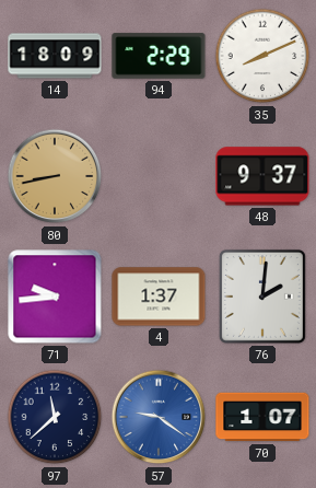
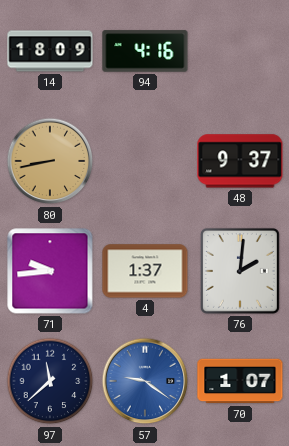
94: 2:29 -> 4:16 (145, 51)
35: 8:11 -> none (262, 56)
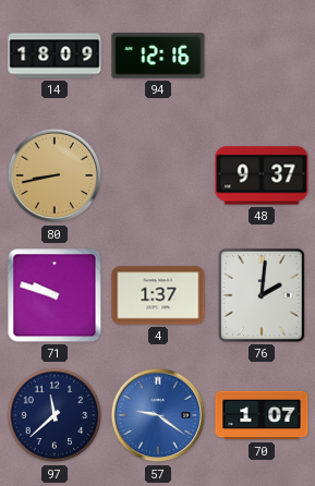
94: 4:16 -> 12:16 (158, 56)
71: 9:44 -> 9:48 (54, 295)
